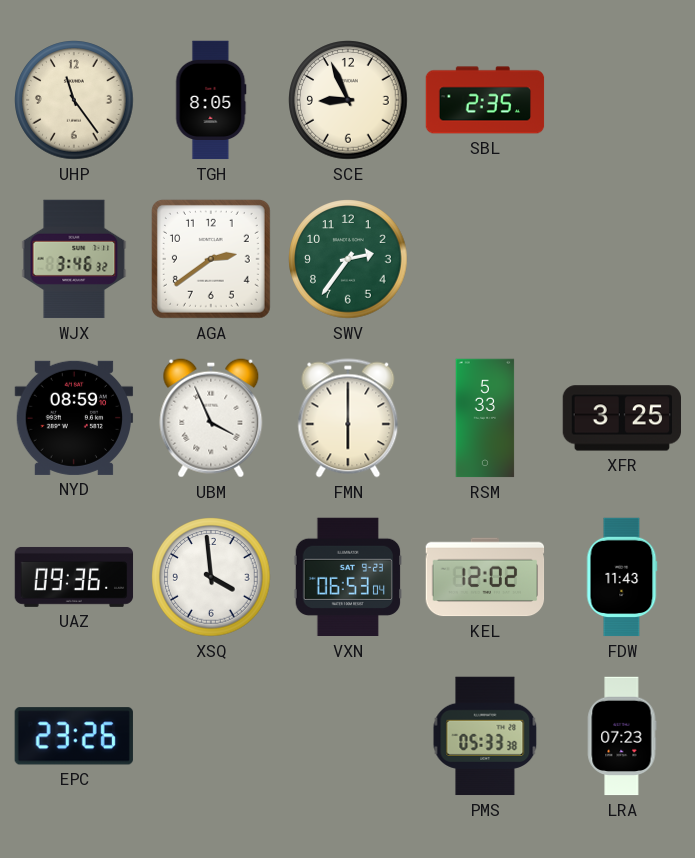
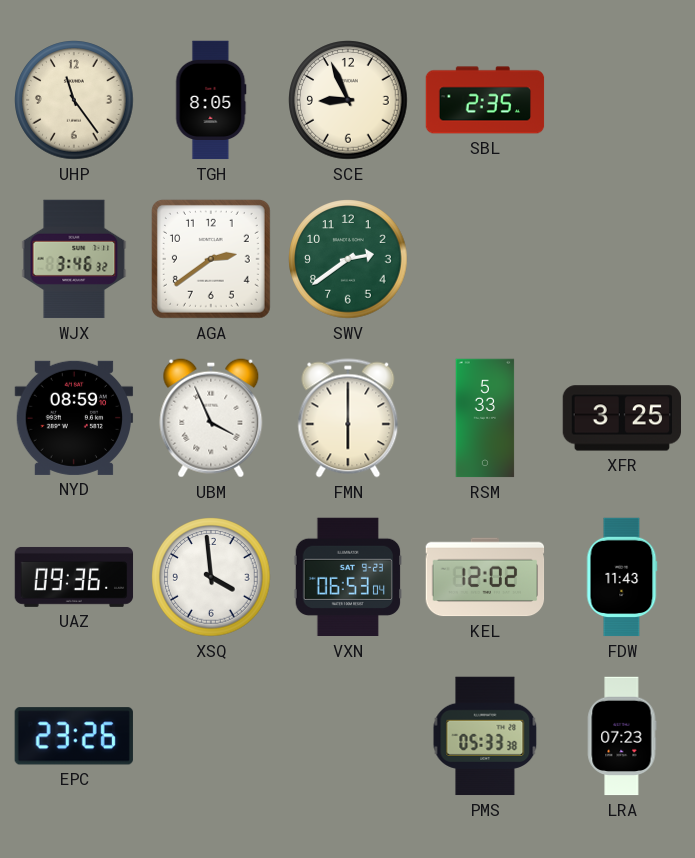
SWV: 2:36 -> 2:39 (348, 259)
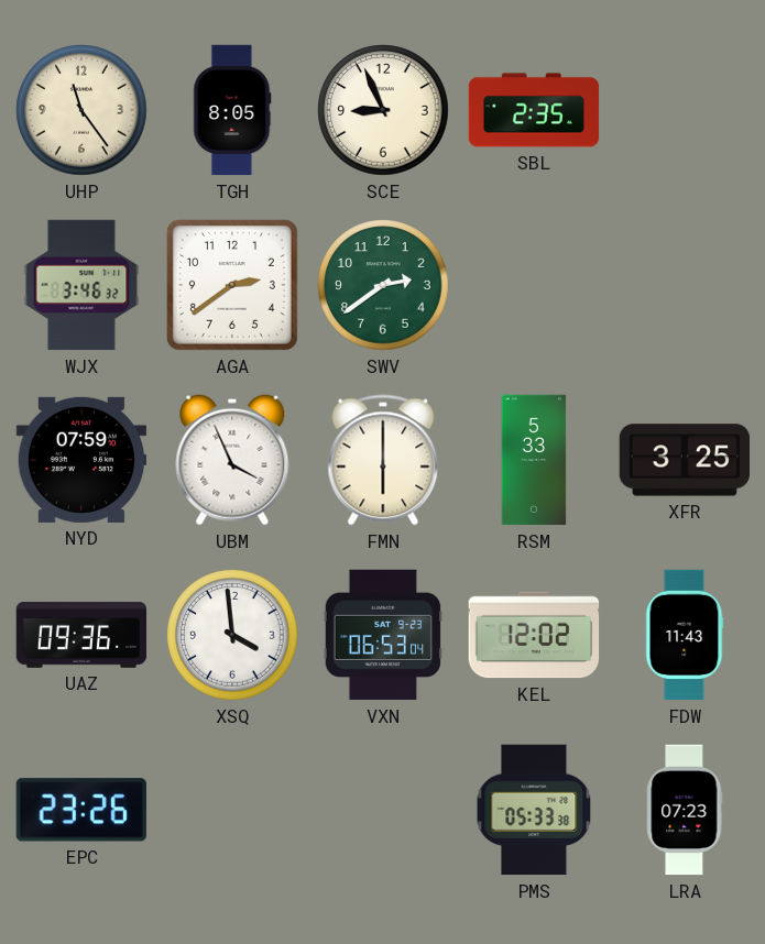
NYD: 08:59 -> 07:59 (81, 460)
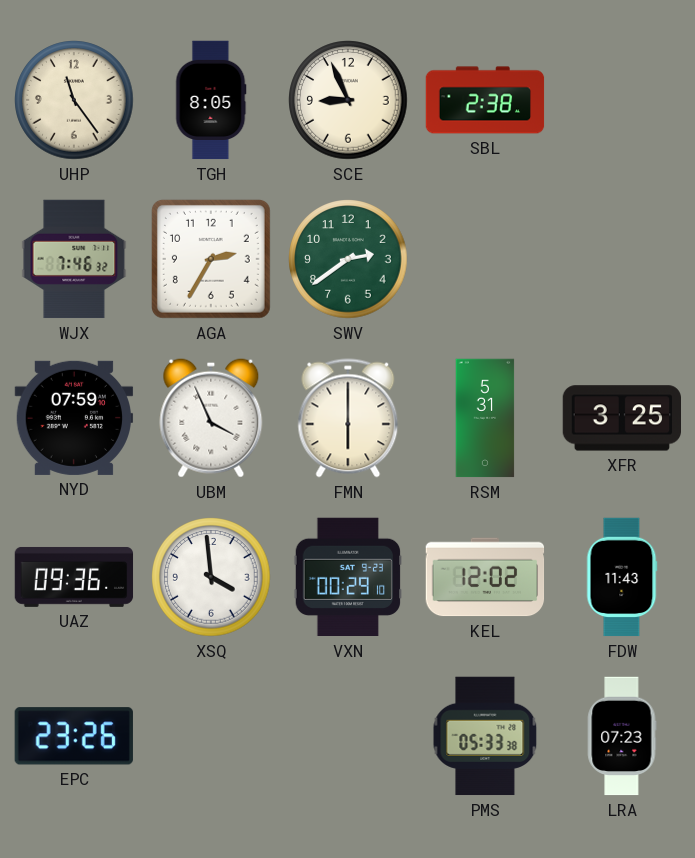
SBL: 2:35 -> 2:38 (485, 100)
WJX: 3:46 -> 7:46 (74, 259)
AGA: 2:39 -> 2:35 (211, 259)
RSM: 5:33 -> 5:31 (485, 418)
VXN: 06:53 -> 00:29 (348, 577)
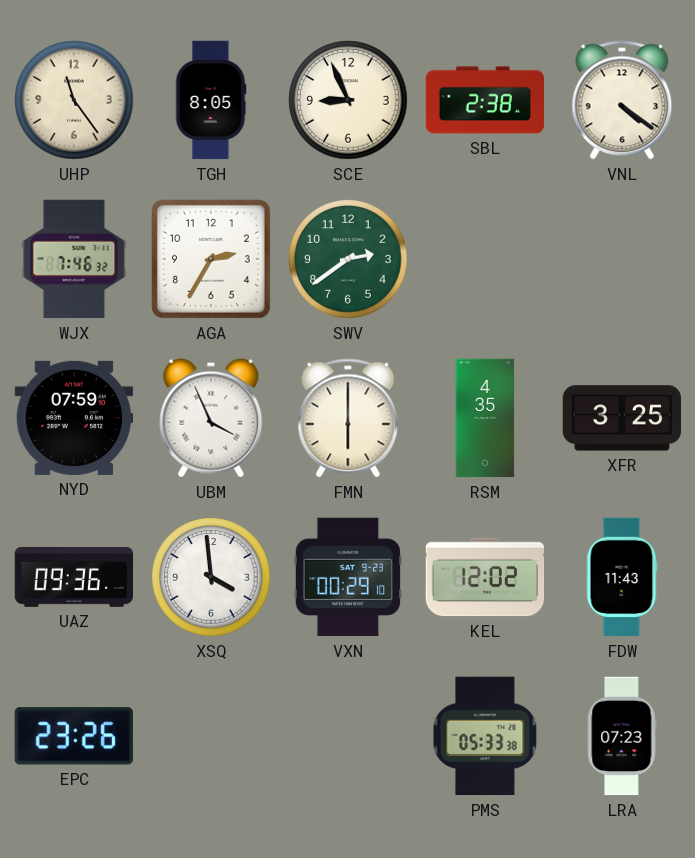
VNL: none -> 4:21 (622, 100)
RSM: 5:31 -> 4:35 (485, 418)
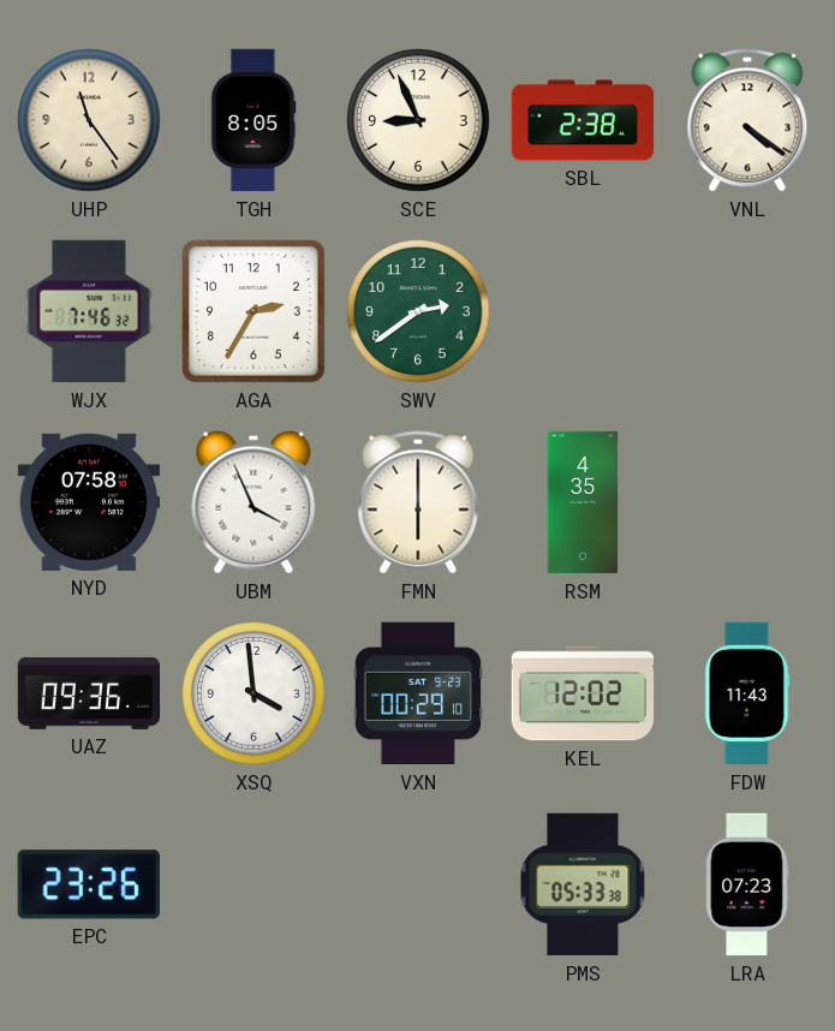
NYD: 07:59 -> 07:58 (89, 502)
XFR: 3:25 -> none (622, 418)
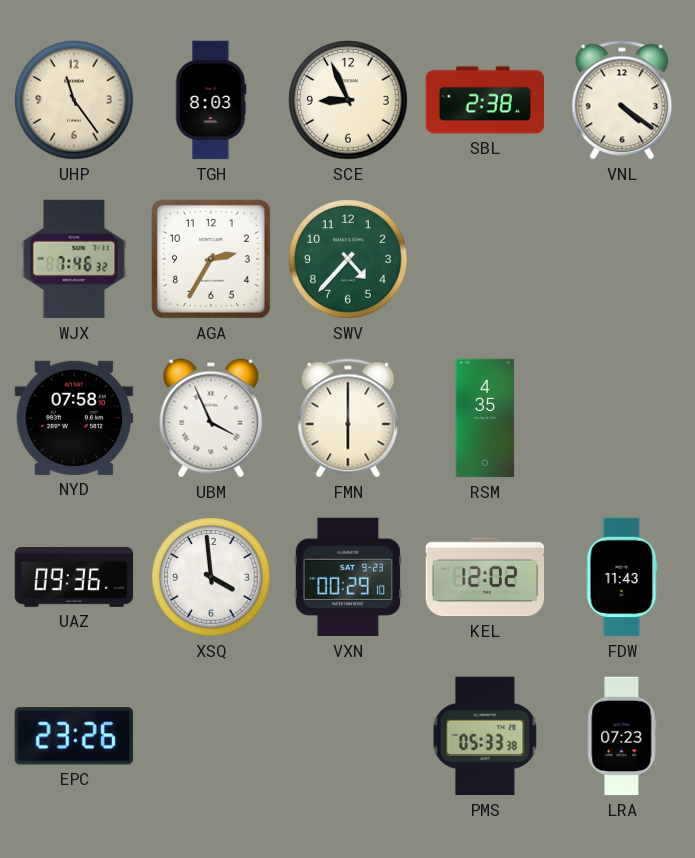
TGH: 8:05 -> 8:03 (211, 100)
SWV: 2:39 -> 4:37 (348, 259)
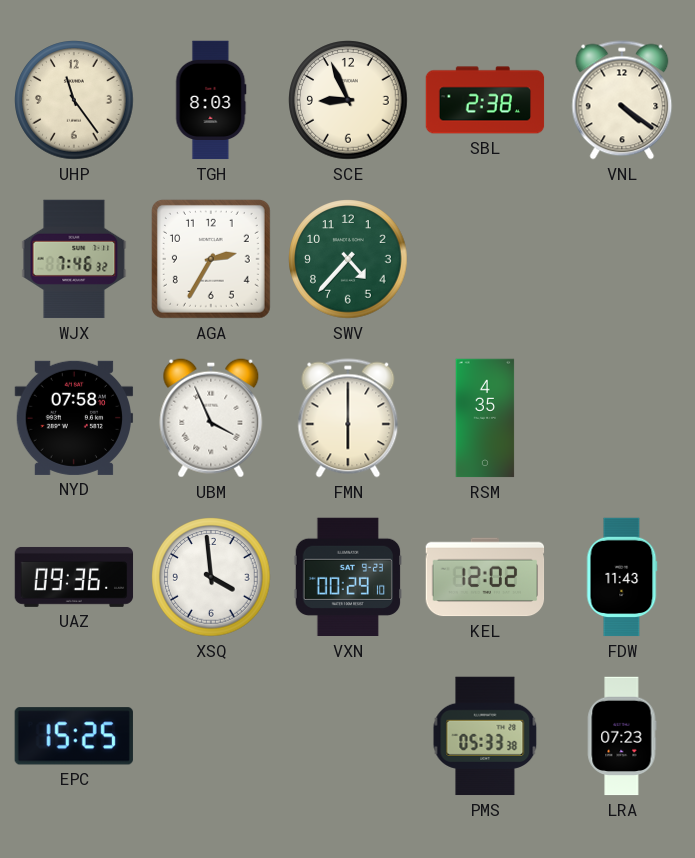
EPC: 23:26 -> 15:25 (74, 736)
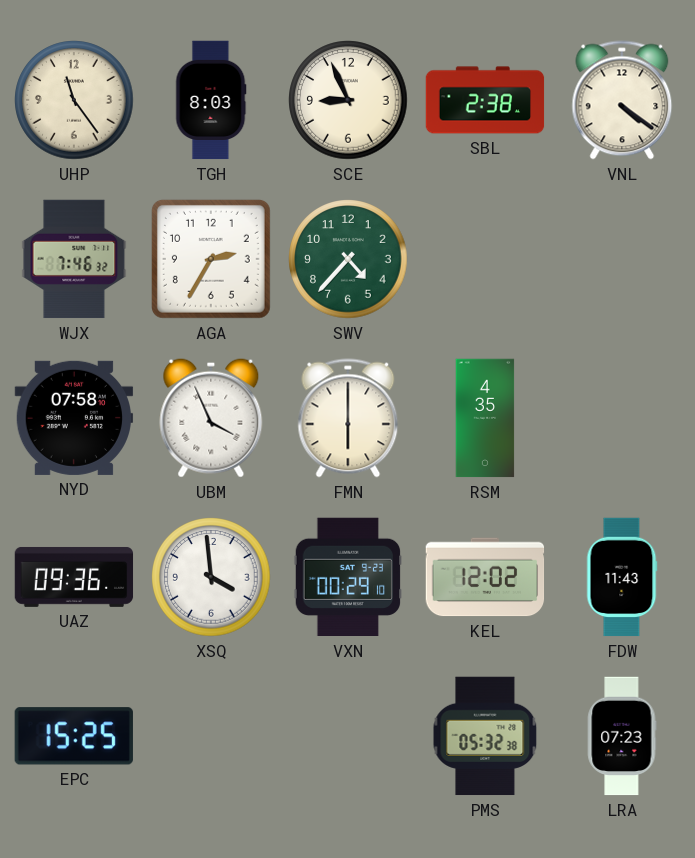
PMS: 05:33 -> 05:32 (485, 736)
